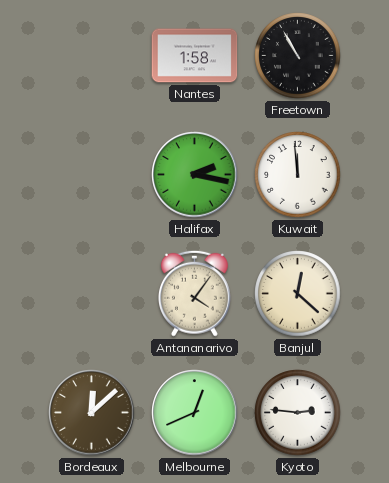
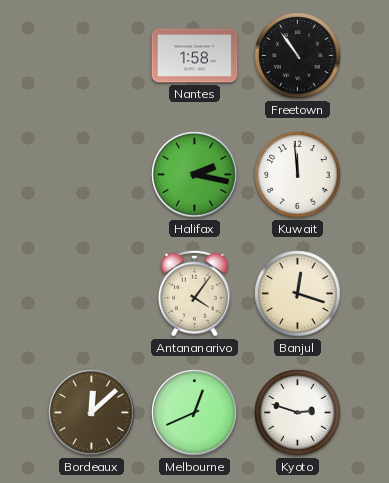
Freetown: 10:55 -> 10:54 (298, 56)
Banjul: 12:22 -> 12:18 (298, 294)
Kyoto: 2:46 -> 2:48 (298, 413)
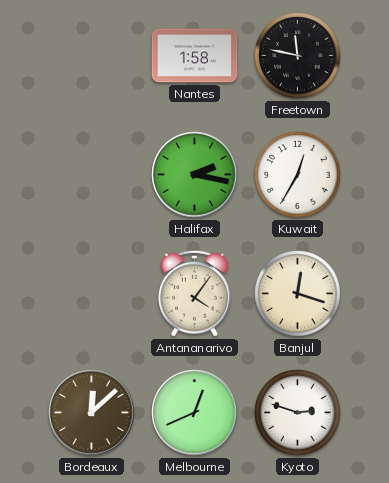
Freetown: 10:54 -> 11:47 (298, 56)
Kuwait: 11:59 -> 12:35 (298, 175)
